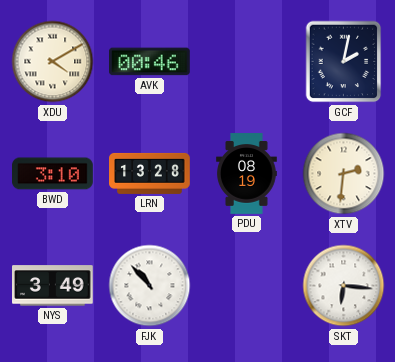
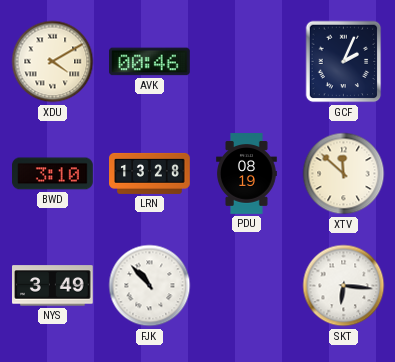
GCF: 2:02 -> 2:04 (344, 62)
XTV: 2:31 -> 11:52 (344, 174)
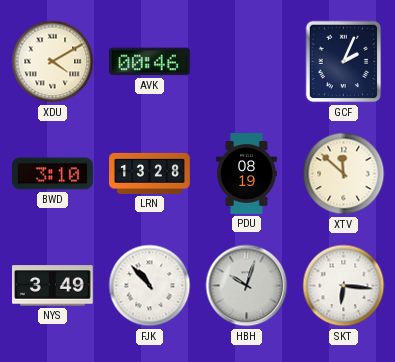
HBH: none -> 10:03 (247, 286)
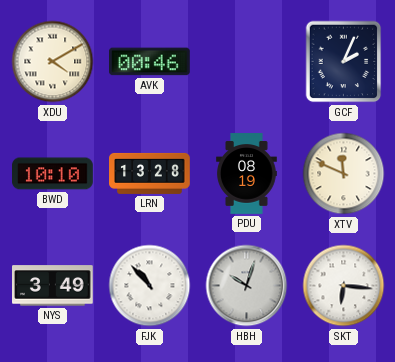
BWD: 3:10 -> 10:10 (53, 174)
XTV: 11:52 -> 11:49 (344, 174)
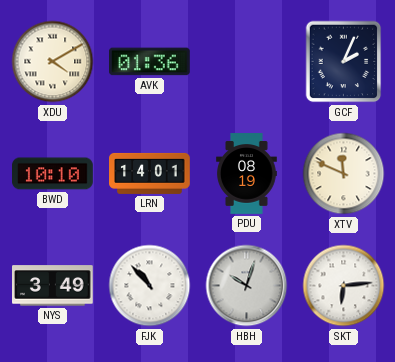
AVK: 00:46 -> 01:36 (150, 62)
LRN: 13:28 -> 14:01 (150, 173)
SKT: 6:16 -> 6:14 (344, 286)
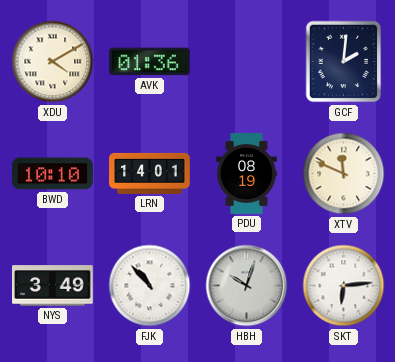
GCF: 2:04 -> 2:01 (344, 62)
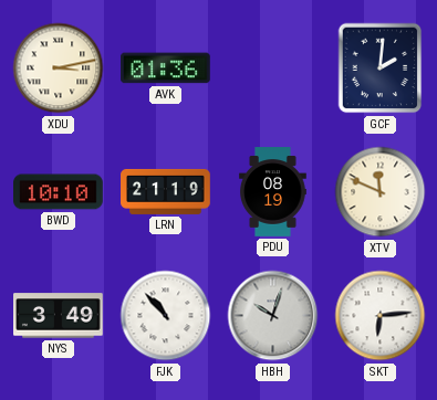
XDU: 4:10 -> 3:13 (59, 69)
LRN: 14:01 -> 21:19 (166, 191)
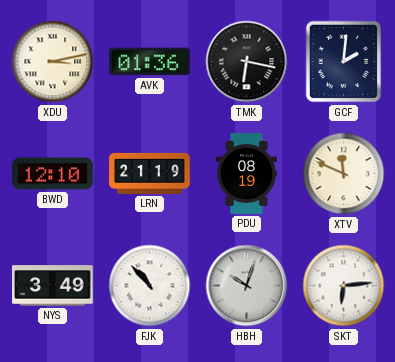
TMK: none -> 6:17 (247, 62)
BWD: 10:10 -> 12:10 (53, 174)
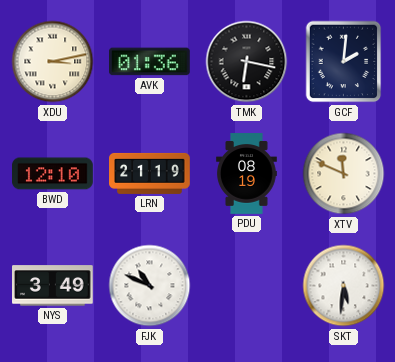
FJK: 10:53 -> 10:49 (150, 286)
HBH: 10:03 -> none (247, 286)
SKT: 6:14 -> 5:31 (344, 286)
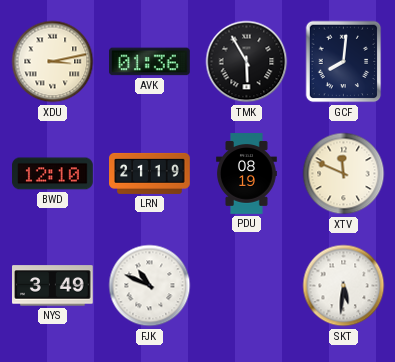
TMK: 6:17 -> 5:55 (247, 62)
GCF: 2:01 -> 8:01 (344, 62)
